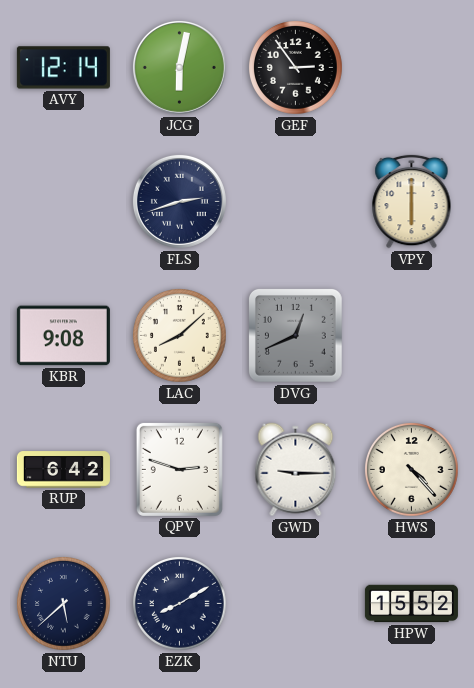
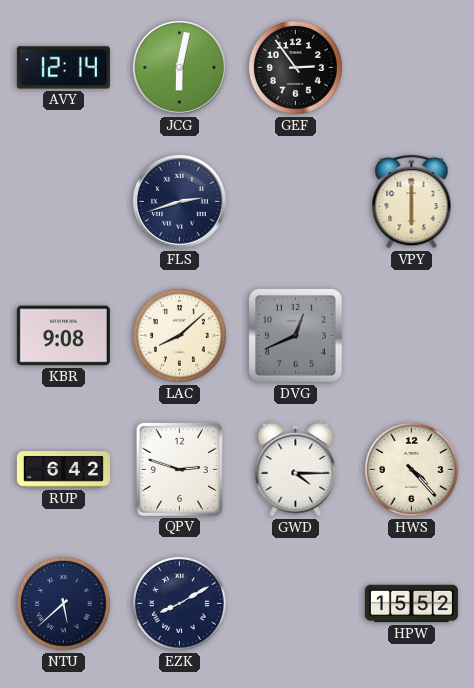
GWD: 9:15 -> 4:15 (296, 470)
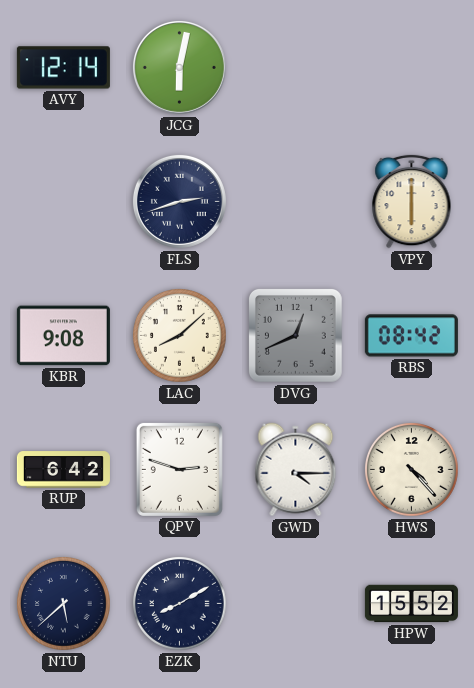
GEF: 2:54 -> none (296, 68)
RBS: none -> 08:42 (411, 336)
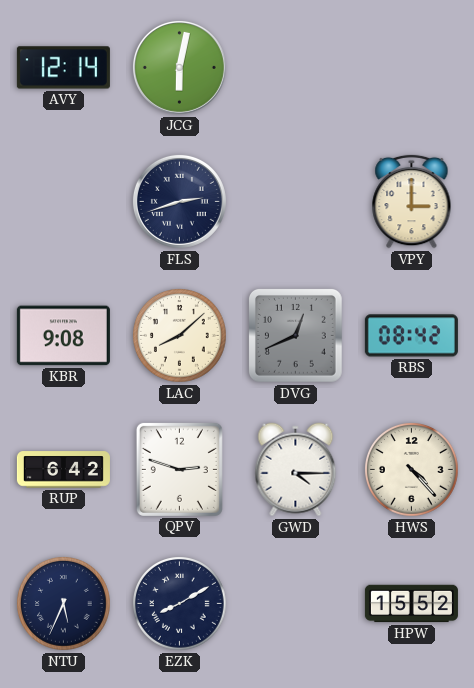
VPY: 6:00 -> 3:00 (412, 201)
NTU: 5:38 -> 5:34 (64, 604)
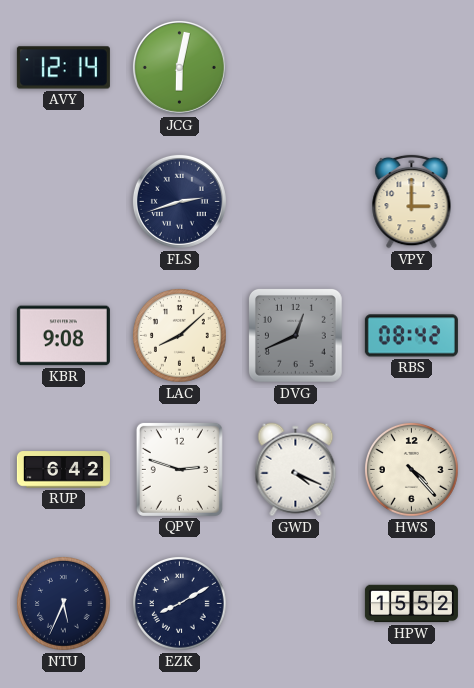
GWD: 4:15 -> 4:19 (296, 470)
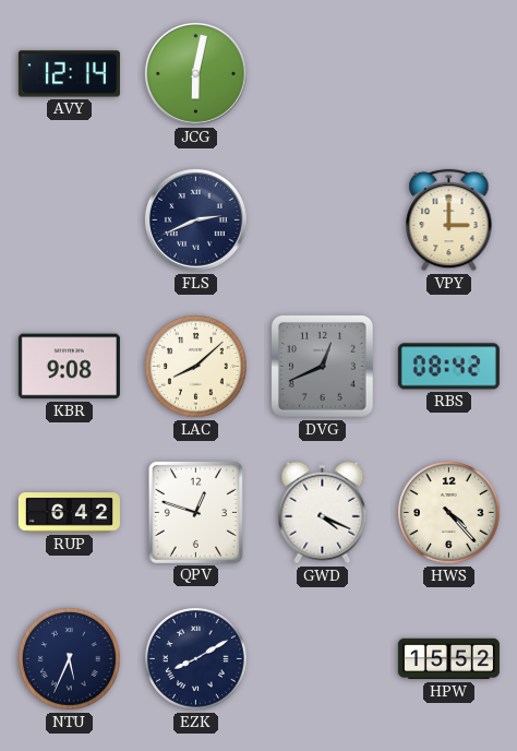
FLS: 2:42 -> 2:41 (195, 219)
QPV: 2:48 -> 12:48 (195, 512)
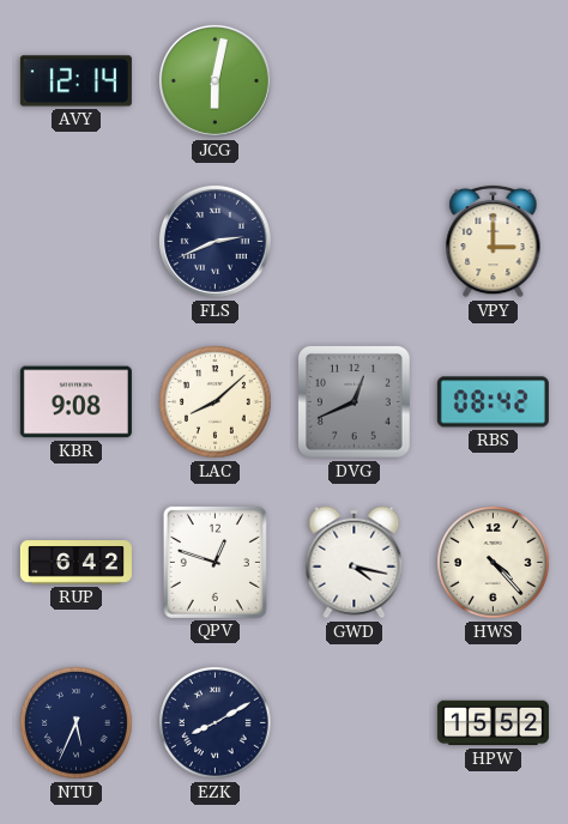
GWD: 4:19 -> 4:17 (355, 563)
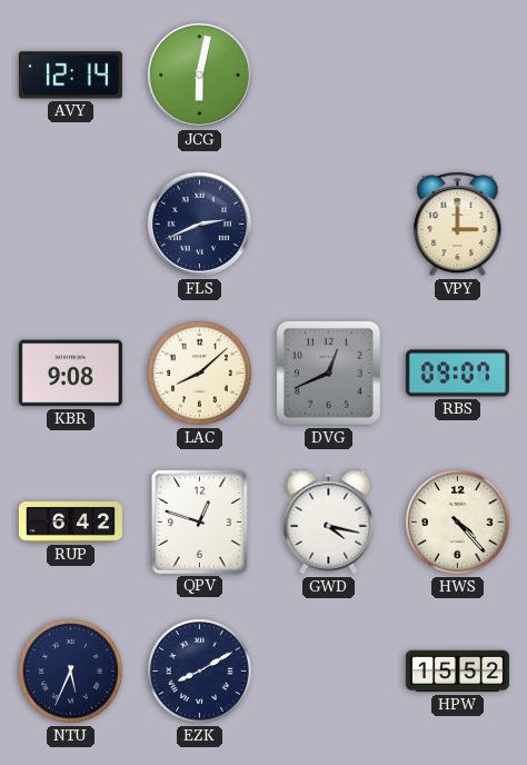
RBS: 08:42 -> 09:07 (457, 374)
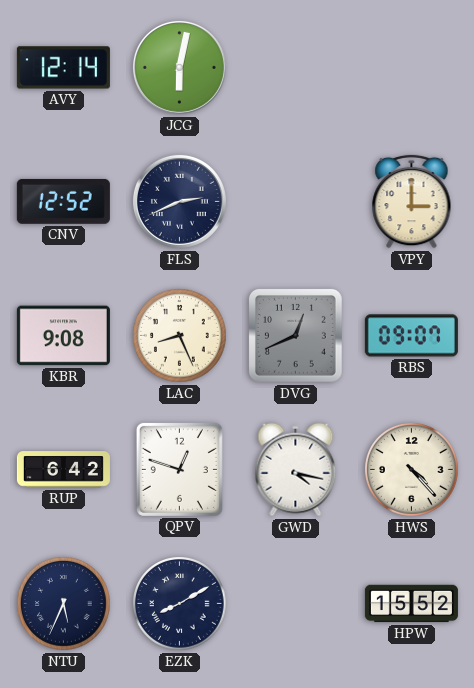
CNV: none -> 12:52 (63, 201)
LAC: 8:08 -> 8:26 (180, 336)
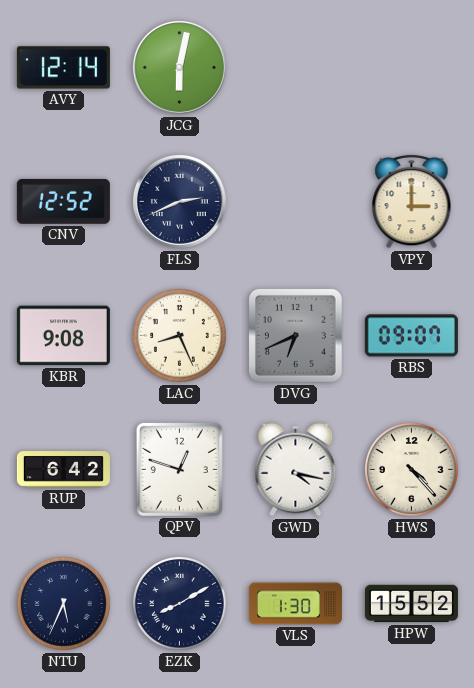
DVG: 12:41 -> 6:41 (295, 335)
VLS: none -> 1:30 (295, 604)
